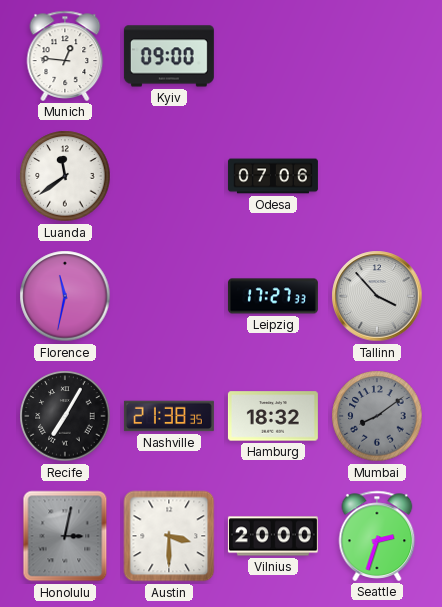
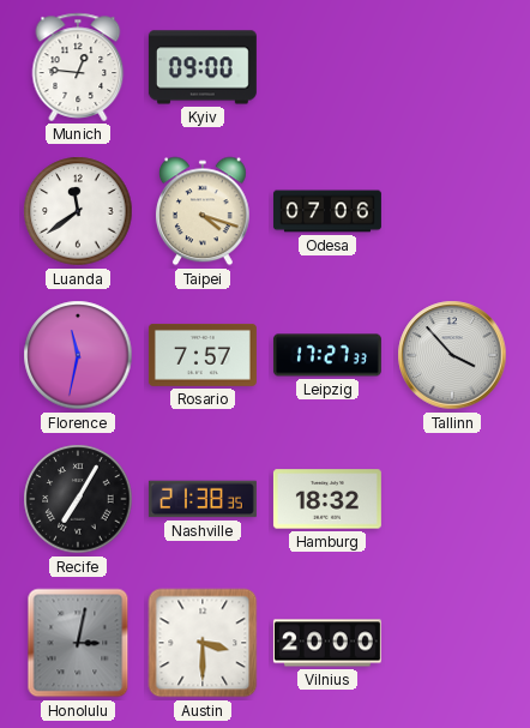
Taipei: none -> 4:18 (203, 211)
Rosario: none -> 7:57 (203, 355)
Mumbai: 8:09 -> none (377, 416)
Seattle: 2:33 -> none (377, 536)
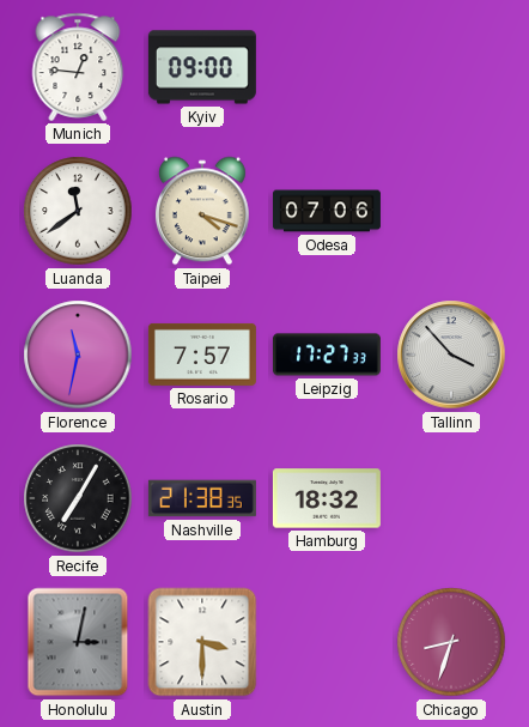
Vilnius: 20:00 -> none (327, 643)
Chicago: none -> 8:33 (451, 642)
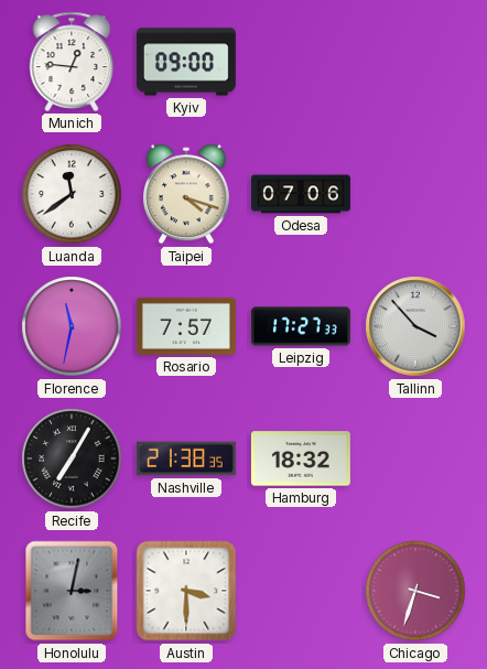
Chicago: 8:33 -> 3:33 (415, 591)
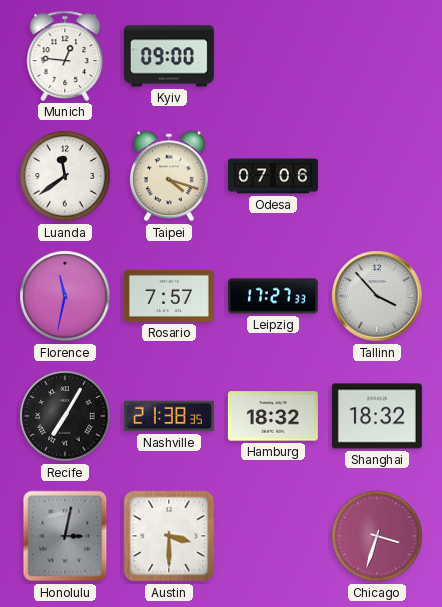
Shanghai: none -> 18:32 (377, 416)
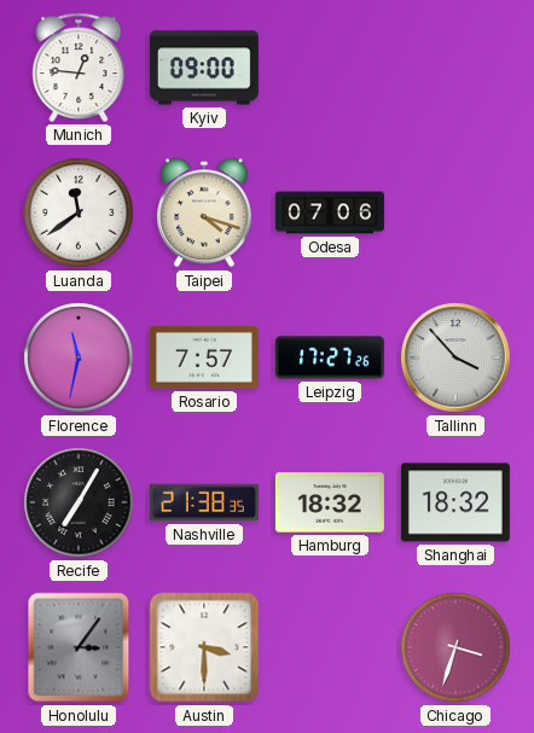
Leipzig: 17:27:33 -> 17:27:26 (330, 357)
Honolulu: 3:02 -> 3:06 (79, 647)
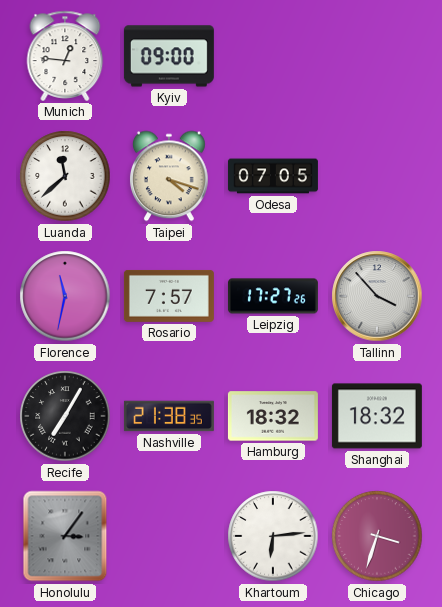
Luanda: 11:39 -> 11:38 (65, 176)
Odesa: 07:06 -> 07:05 (273, 176)
Austin: 3:30 -> none (204, 647)
Khartoum: none -> 6:14 (273, 536)
